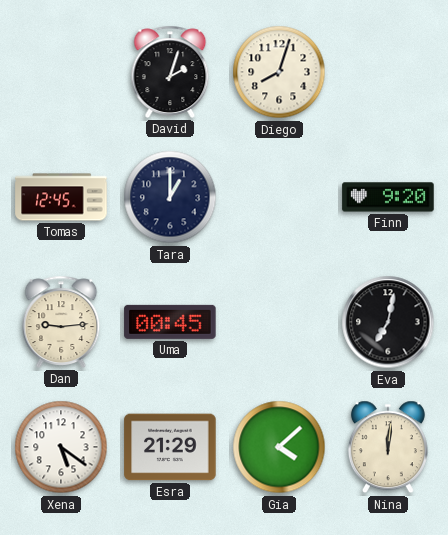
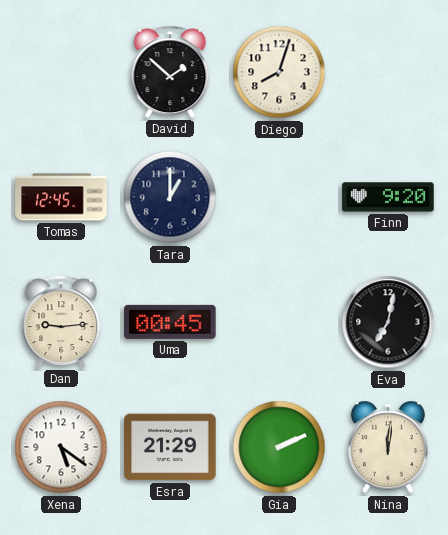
David: 2:03 -> 1:52 (170, 72)
Gia: 4:08 -> 2:11 (279, 447)
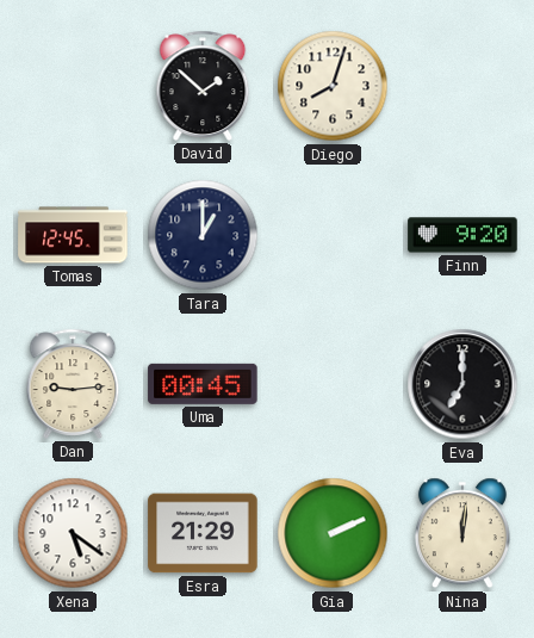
Eva: 7:02 -> 7:00 (462, 384)
